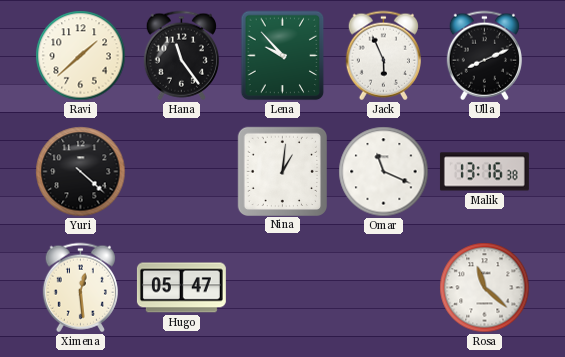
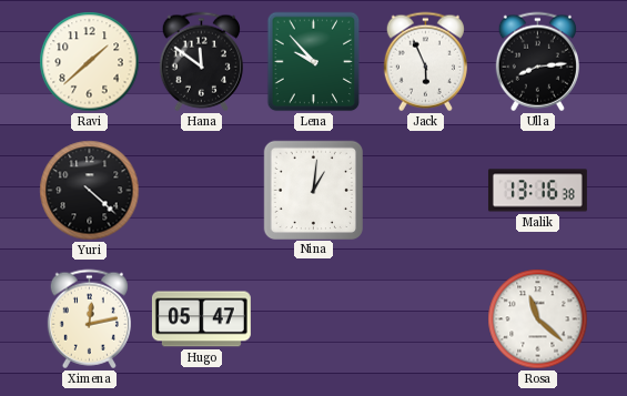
Hana: 11:24 -> 11:51 (201, 62)
Ulla: 8:11 -> 8:14 (537, 62)
Omar: 11:19 -> none (384, 172)
Ximena: 12:29 -> 12:13 (89, 319)
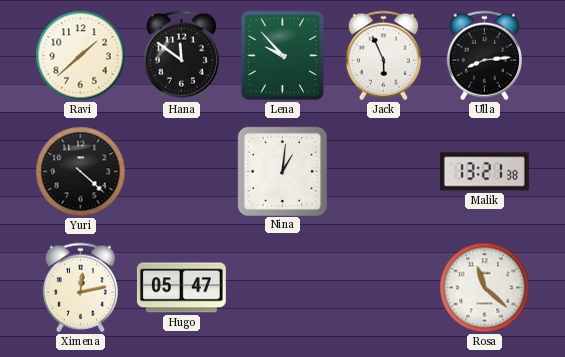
Malik: 13:16 -> 13:21 (484, 172)
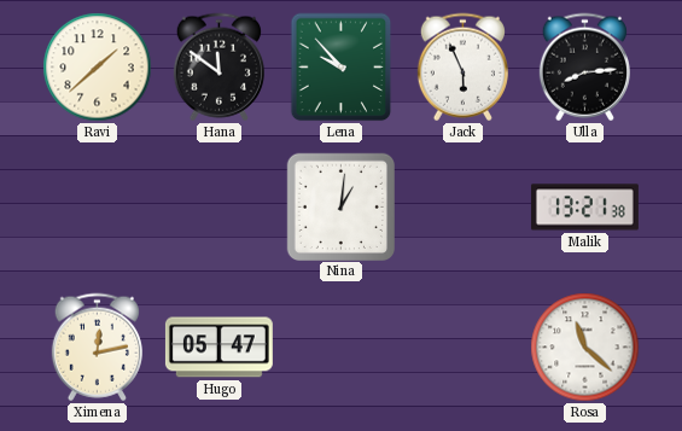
Yuri: 4:22 -> none (81, 172)
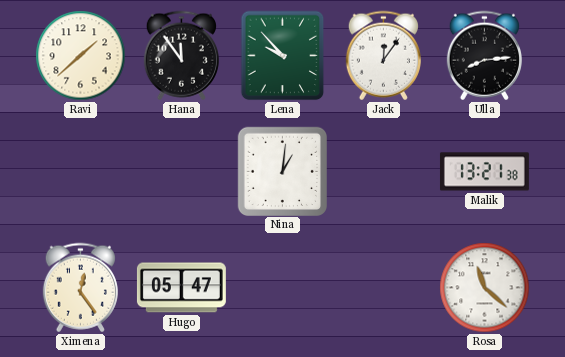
Hana: 11:51 -> 11:54 (181, 56)
Jack: 5:56 -> 12:06 (383, 56)
Ximena: 12:13 -> 12:24 (80, 288)
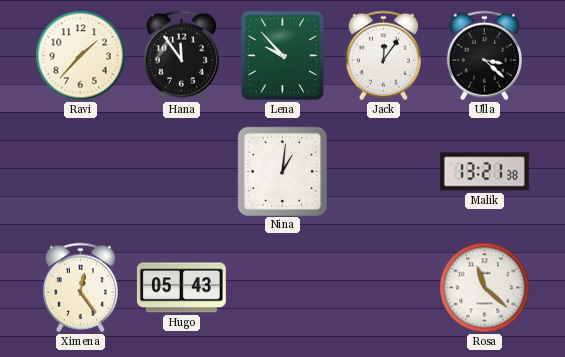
Ravi: 1:38 -> 1:37 (81, 56)
Ulla: 8:14 -> 3:22 (484, 56)
Hugo: 05:47 -> 05:43 (181, 288)
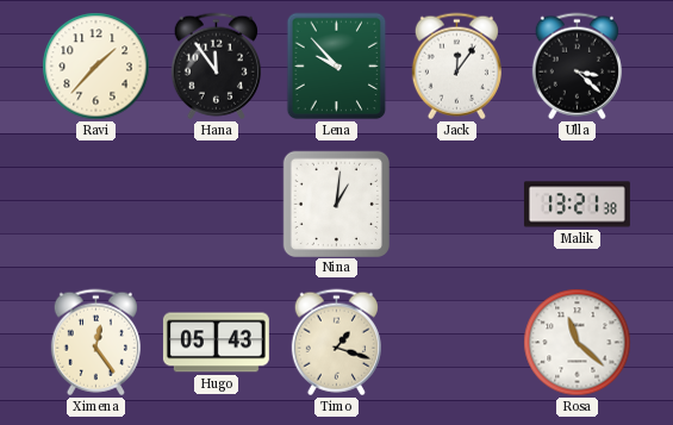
Timo: none -> 1:18 (336, 343)
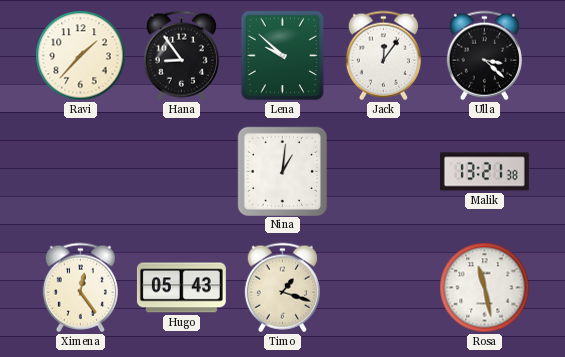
Hana: 11:54 -> 8:54 (181, 56)
Lena: 9:53 -> 9:52 (283, 56)
Rosa: 11:22 -> 11:28 (485, 288)
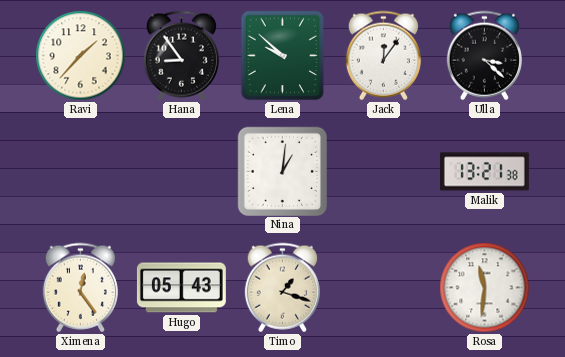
Rosa: 11:28 -> 11:31 (485, 288)
